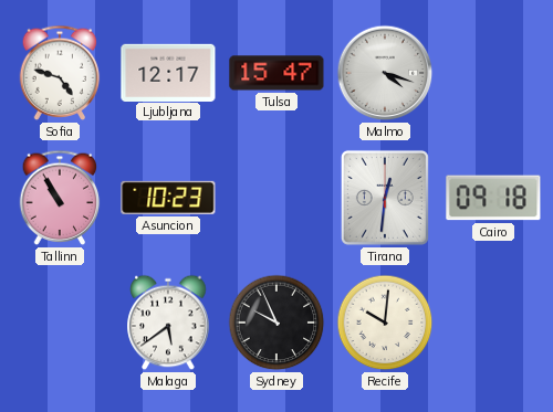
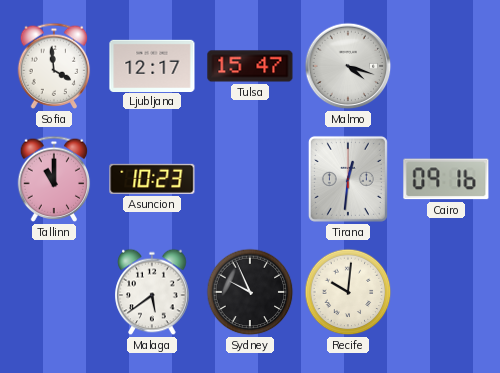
Sofia: 4:48 -> 3:59 (54, 66)
Tallinn: 10:55 -> 11:00 (54, 179)
Cairo: 09:18 -> 09:16 (446, 179)
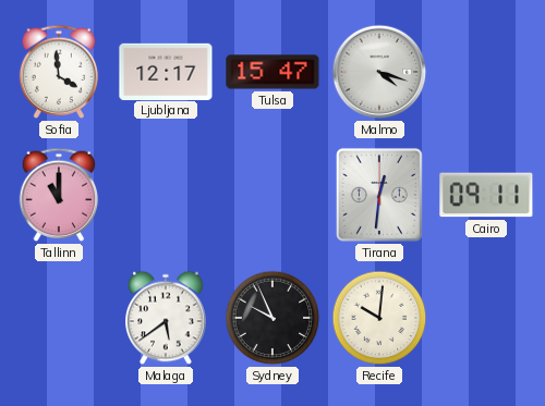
Asuncion: 10:23 -> none (152, 179)
Cairo: 09:16 -> 09:11 (486, 195)
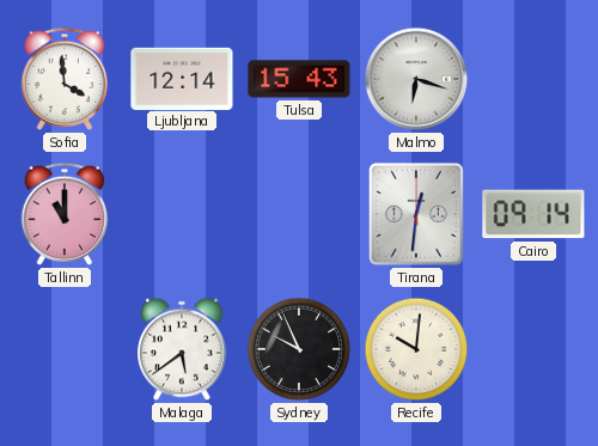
Ljubljana: 12:17 -> 12:14 (182, 78)
Tulsa: 15:47 -> 15:43 (299, 79)
Malmo: 4:18 -> 6:18 (416, 79)
Cairo: 09:11 -> 09:14 (533, 214)
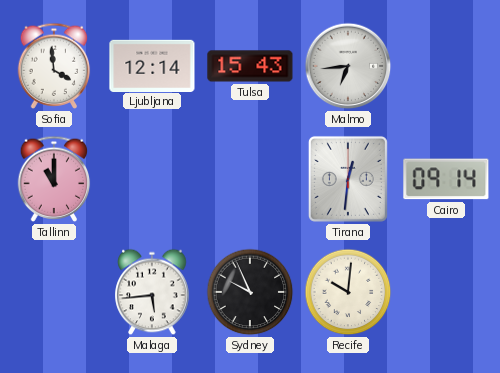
Malmo: 6:18 -> 6:44 (348, 66)
Malaga: 5:39 -> 5:44 (152, 292)
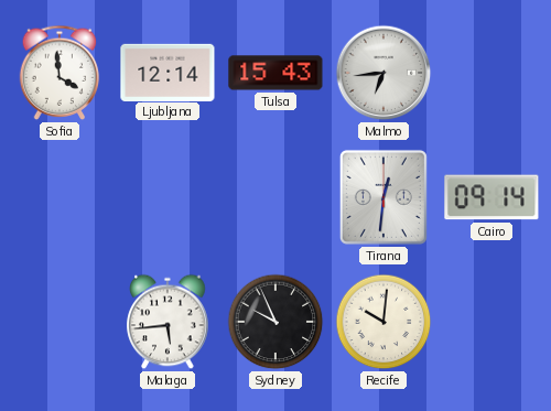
Tallinn: 11:00 -> none (54, 179)
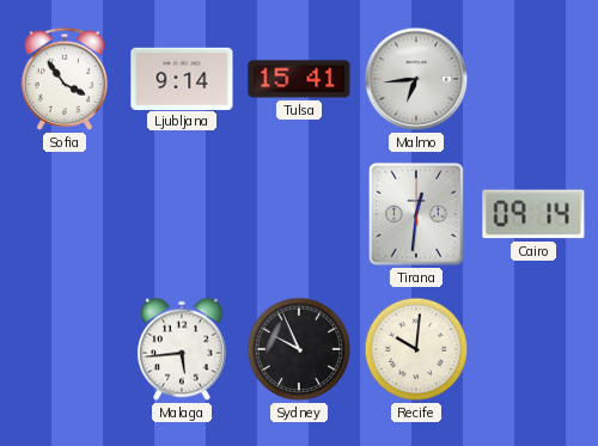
Sofia: 3:59 -> 3:54 (65, 79)
Ljubljana: 12:14 -> 9:14 (182, 78)
Tulsa: 15:43 -> 15:41 (299, 79)
